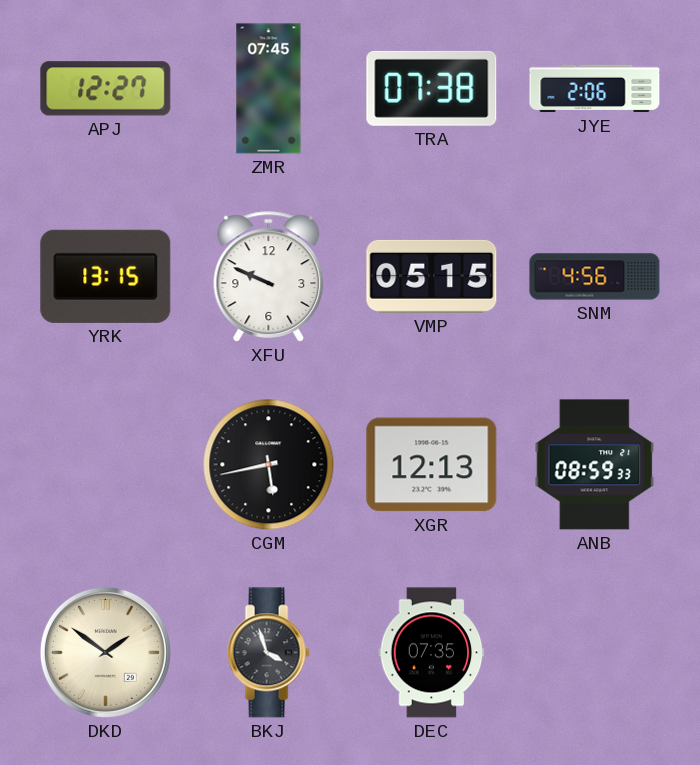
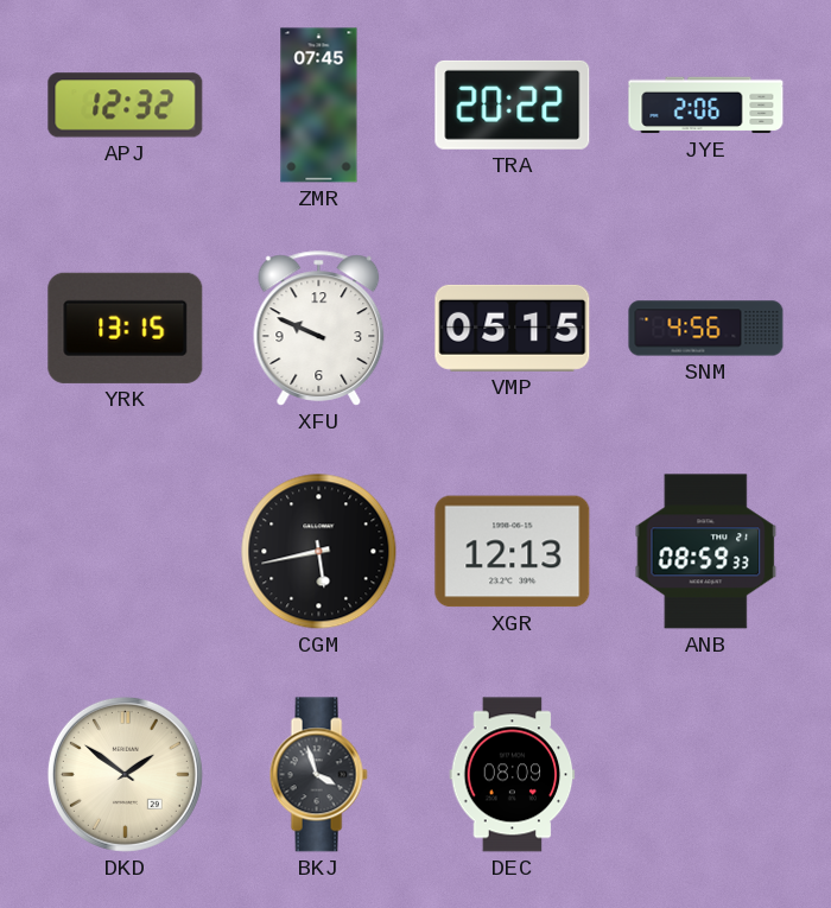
APJ: 12:27 -> 12:32 (126, 106)
TRA: 07:38 -> 20:22 (513, 104)
DEC: 07:35 -> 08:09 (513, 775)
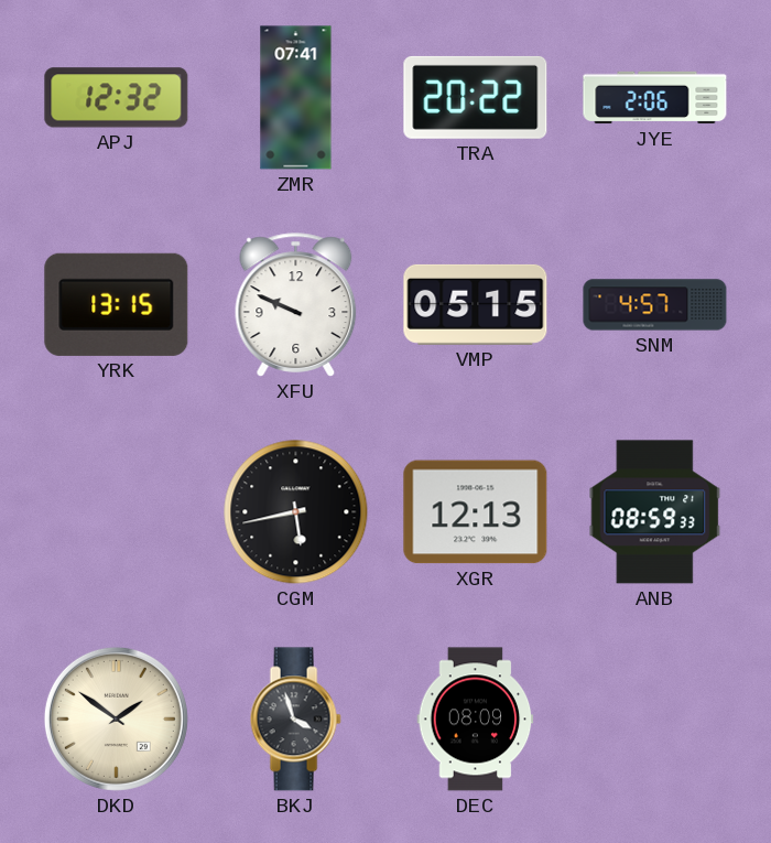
ZMR: 07:45 -> 07:41 (296, 98)
SNM: 4:56 -> 4:57 (655, 305)
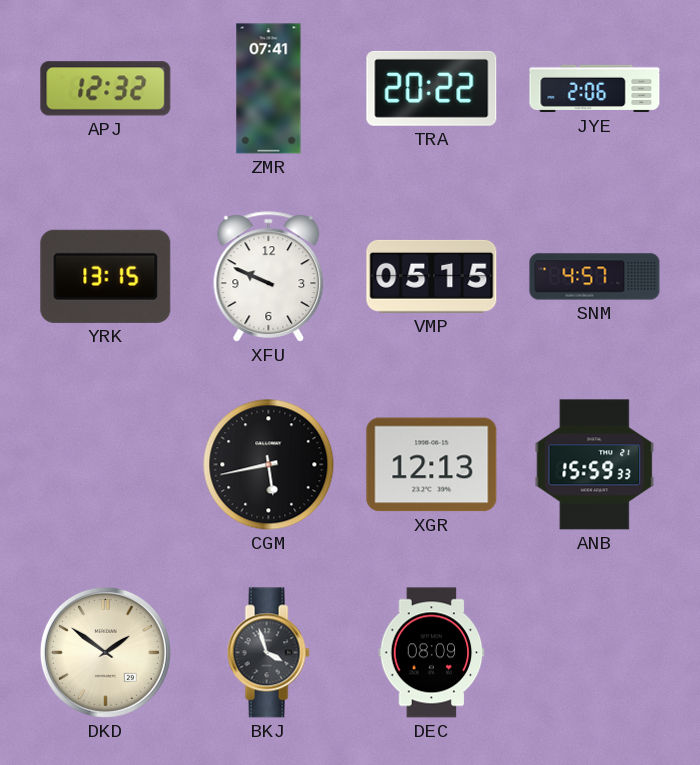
ANB: 08:59 -> 15:59 (595, 465)
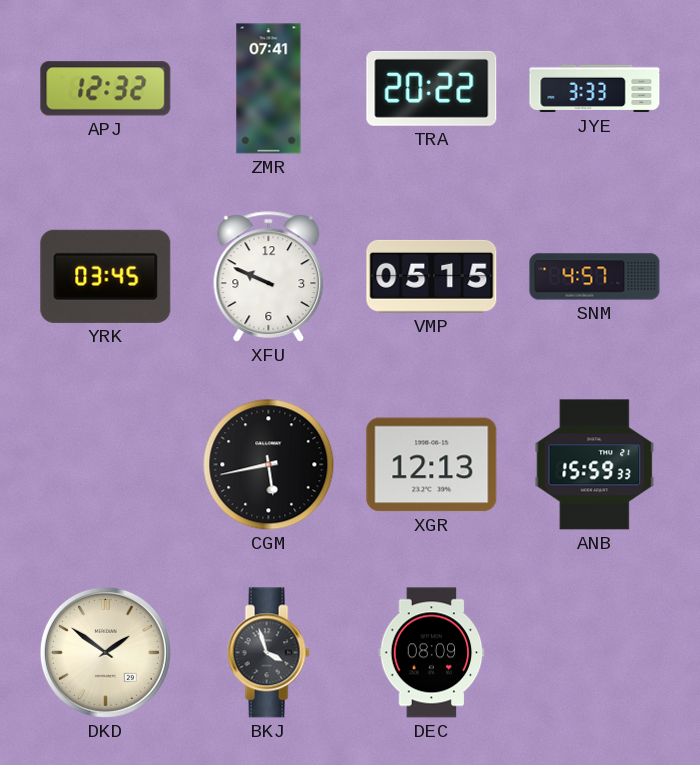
JYE: 2:06 -> 3:33 (595, 89)
YRK: 13:15 -> 03:45 (106, 276)
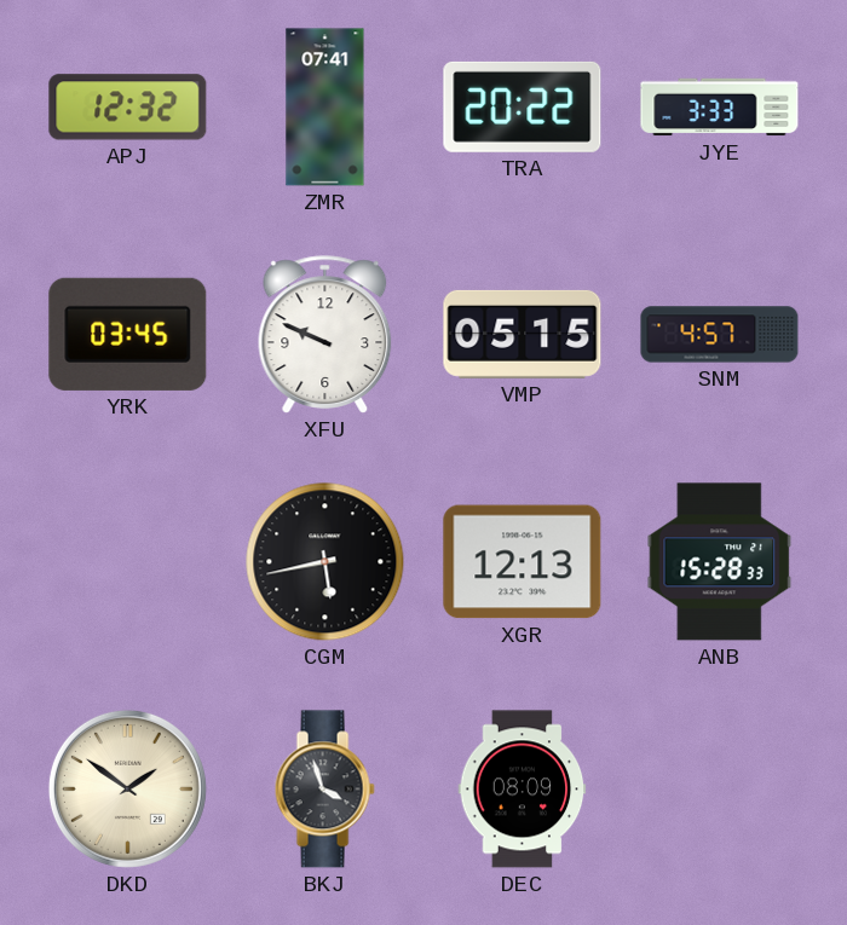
ANB: 15:59 -> 15:28 (720, 562)
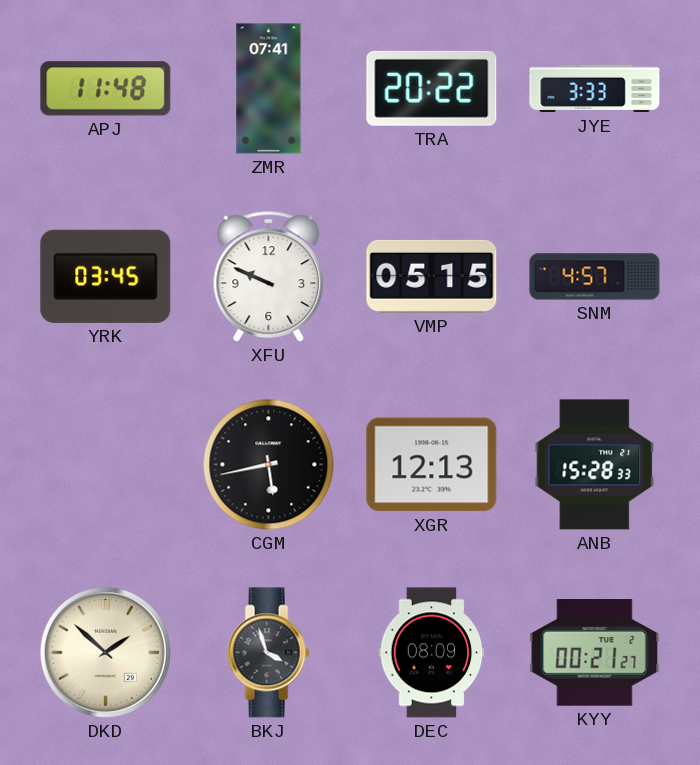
APJ: 12:32 -> 11:48 (106, 89)
DKD: 1:51 -> 1:52 (105, 652)
KYY: none -> 00:21 (595, 653)
